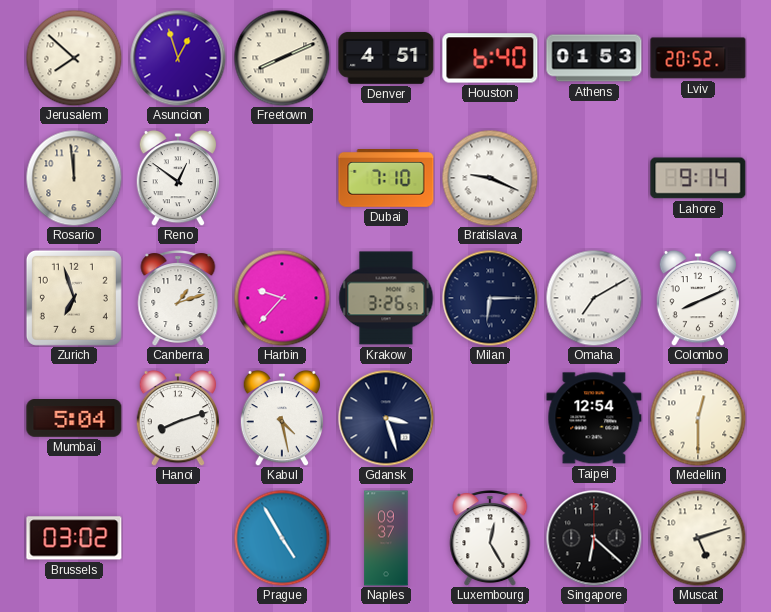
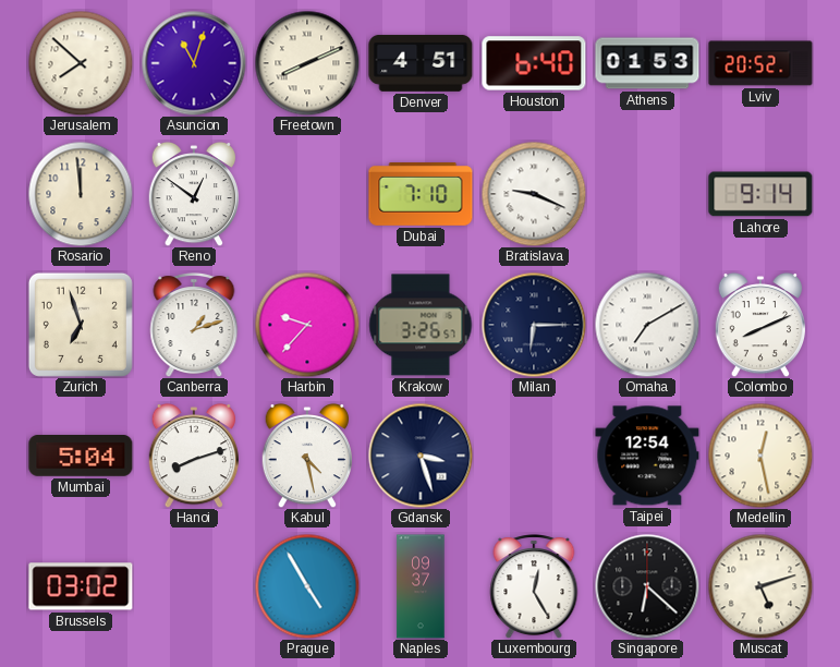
Asuncion: 12:57 -> 11:03 (194, 63)
Medellin: 12:30 -> 12:28 (760, 456)
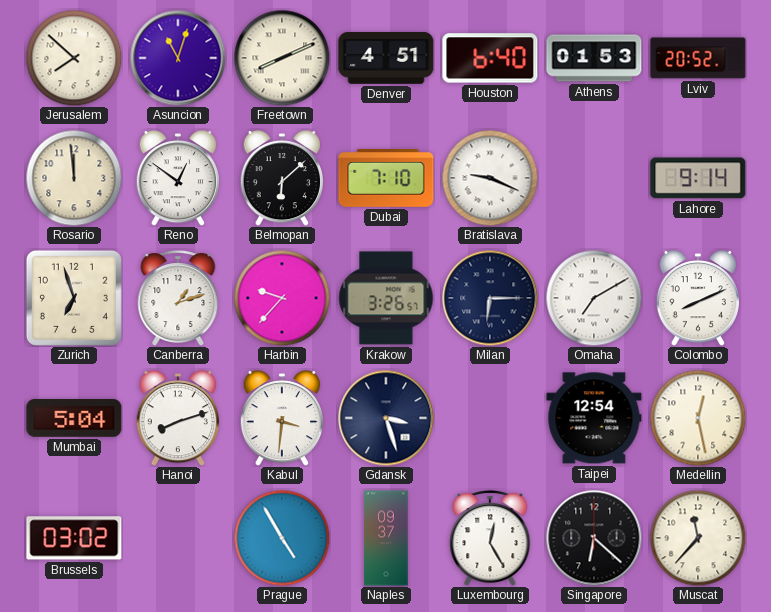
Belmopan: none -> 6:08 (281, 178)
Kabul: 4:28 -> 3:31 (281, 418)
Muscat: 5:12 -> 11:37 (698, 538)
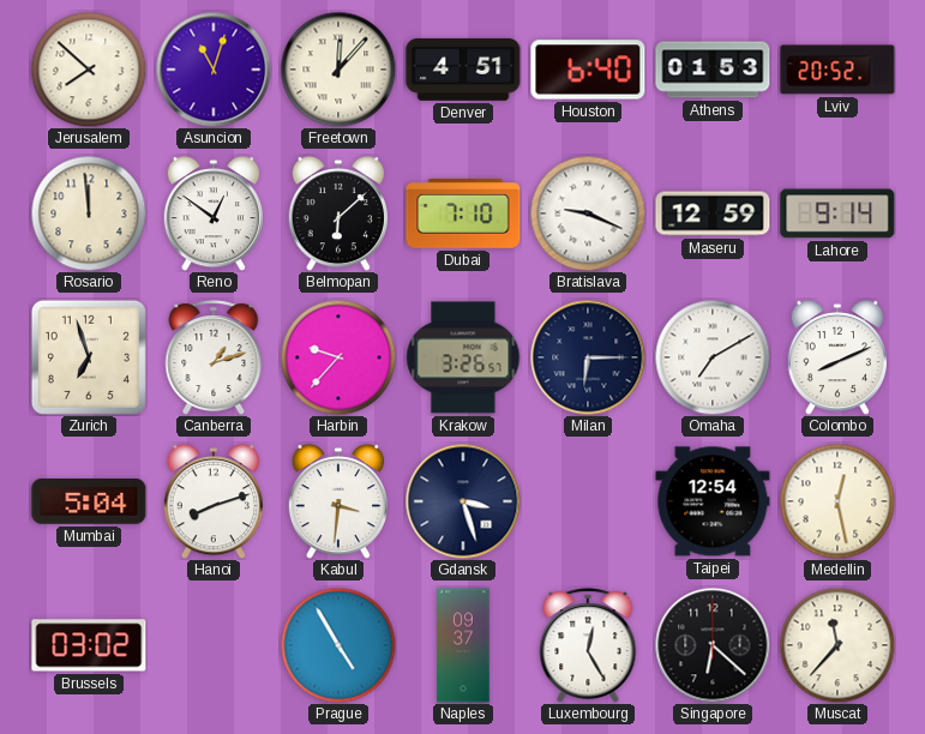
Freetown: 8:11 -> 12:07 (338, 70)
Maseru: none -> 12:59 (713, 213)
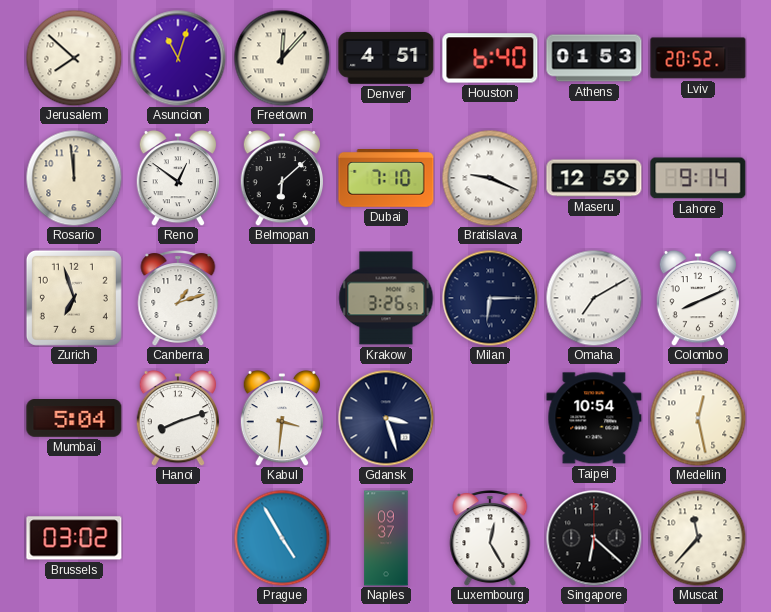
Harbin: 9:37 -> none (338, 357)
Taipei: 12:54 -> 10:54 (594, 418)
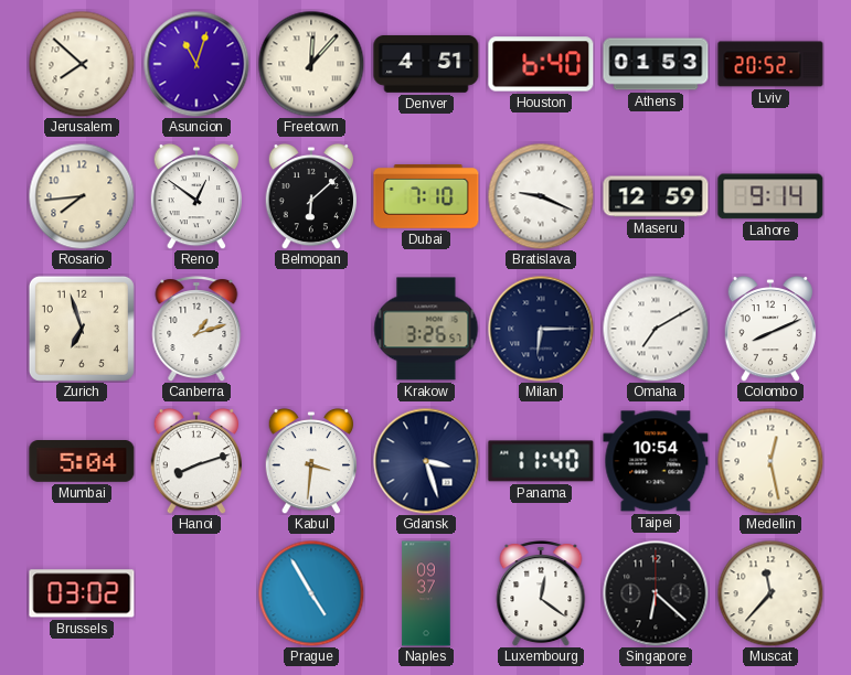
Rosario: 11:59 -> 7:44 (82, 196)
Panama: none -> 11:40 (541, 461)
Luxembourg: 12:25 -> 12:21 (541, 593)
